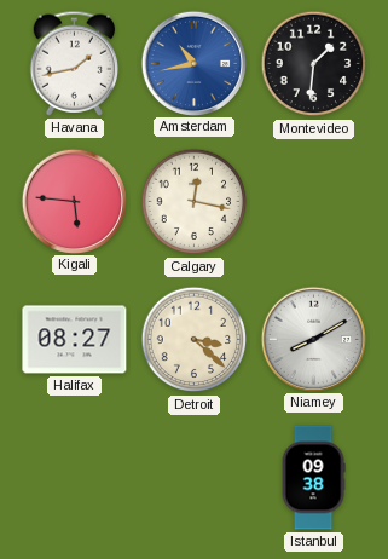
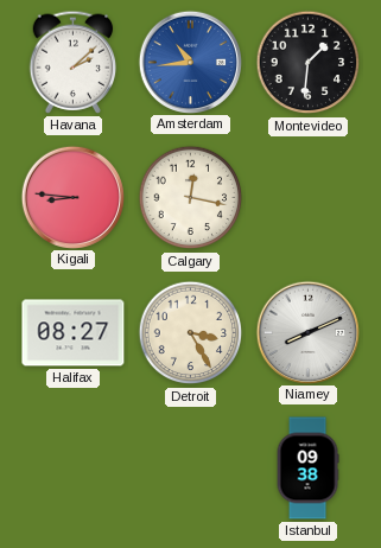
Havana: 1:43 -> 2:08 (74, 62)
Amsterdam: 10:43 -> 10:44 (190, 62)
Kigali: 5:46 -> 8:46 (72, 197)
Detroit: 3:22 -> 3:25 (191, 333)
Niamey: 8:10 -> 8:11 (307, 332)
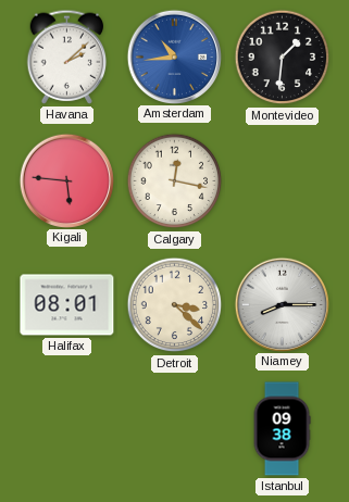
Kigali: 8:46 -> 5:46 (66, 180)
Halifax: 08:27 -> 08:01 (67, 305)
Detroit: 3:25 -> 3:22 (175, 305)
Niamey: 8:11 -> 8:15 (282, 304)
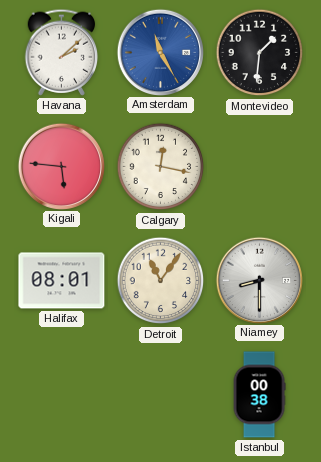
Amsterdam: 10:44 -> 11:25 (160, 52)
Detroit: 3:22 -> 11:06 (161, 281)
Niamey: 8:15 -> 8:30 (259, 280)
Istanbul: 09:38 -> 00:38 (259, 395)
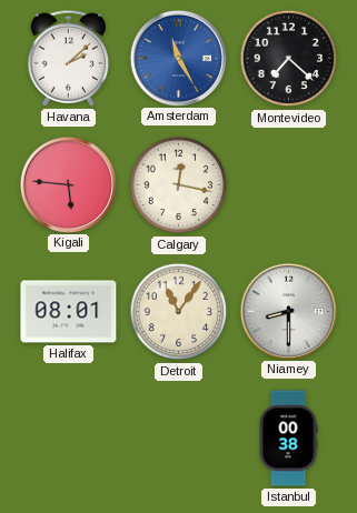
Montevideo: 1:31 -> 7:22 (289, 59)
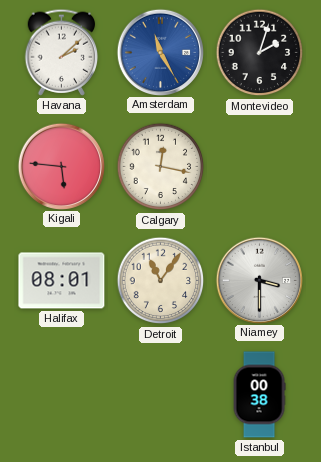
Montevideo: 7:22 -> 2:03 (260, 53)
Niamey: 8:30 -> 3:30 (259, 280)
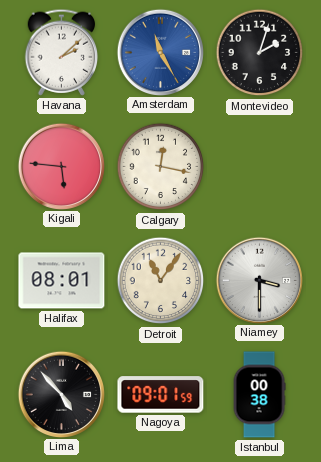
Lima: none -> 4:53 (61, 394)
Nagoya: none -> 09:01 (161, 395)
